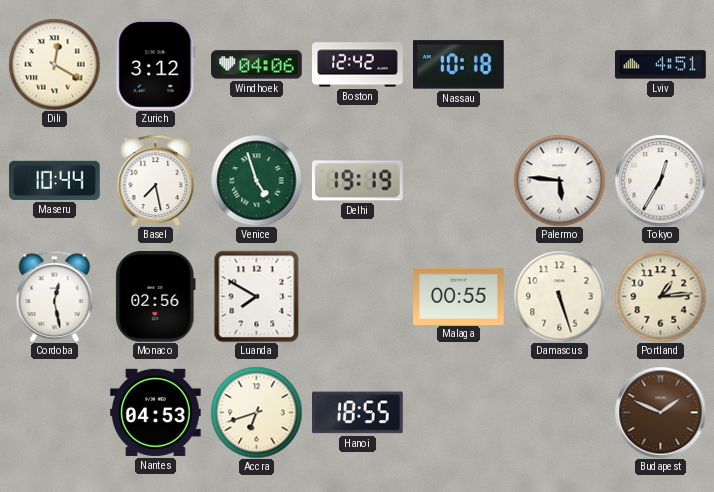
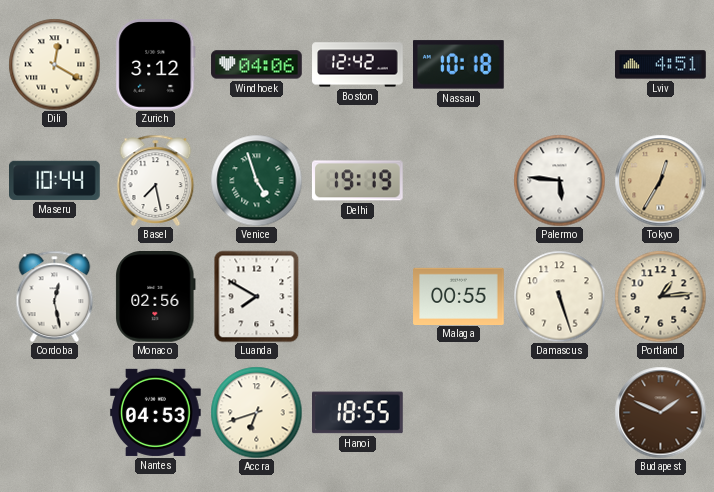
Tokyo dial: white -> champagne (660, 180)
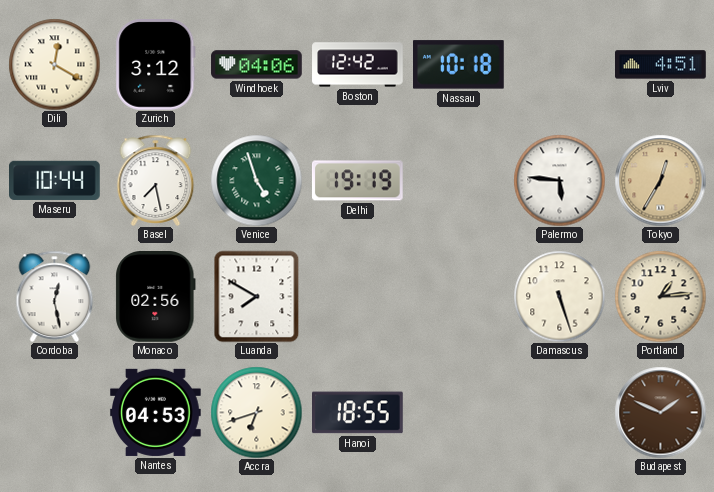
Malaga: 00:55 -> none (459, 296)
